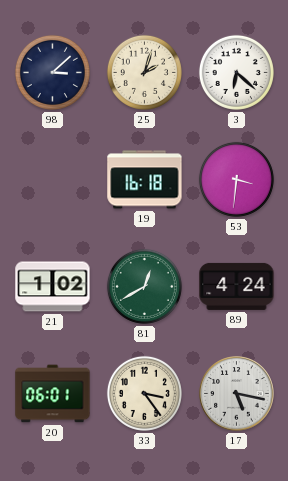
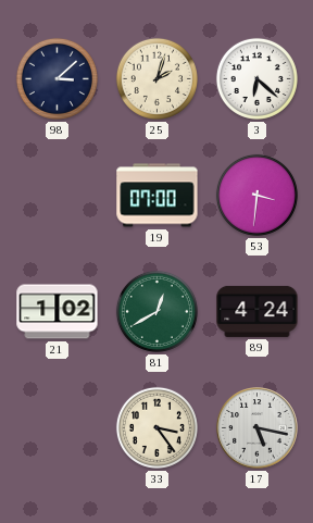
19: 16:18 -> 07:00 (158, 196)
20: 06:01 -> none (53, 394)
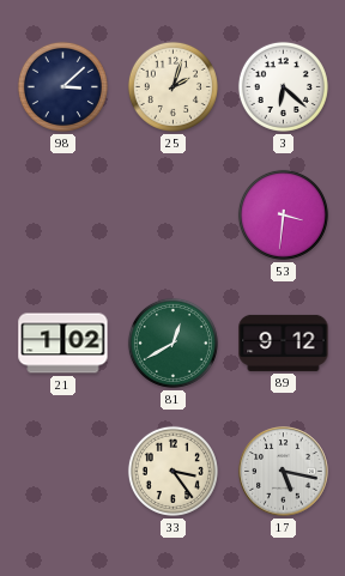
19: 07:00 -> none (158, 196)
89: 4:24 -> 9:12 (284, 342)
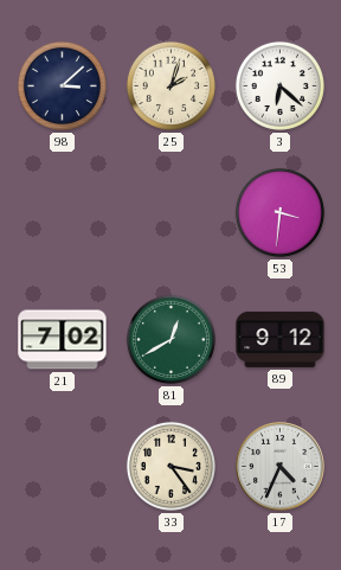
21: 1:02 -> 7:02 (63, 340)
17: 5:17 -> 4:34 (281, 467)
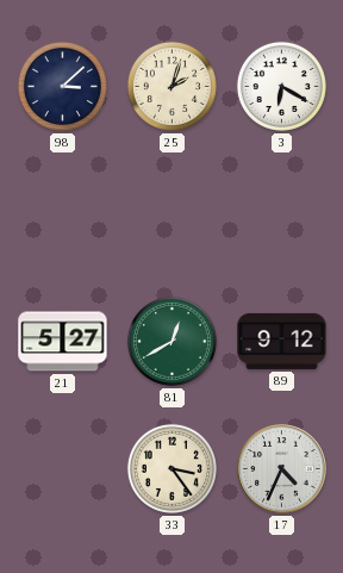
3: 6:22 -> 6:20 (281, 86)
53: 3:31 -> none (279, 212)
21: 7:02 -> 5:27 (63, 342)
